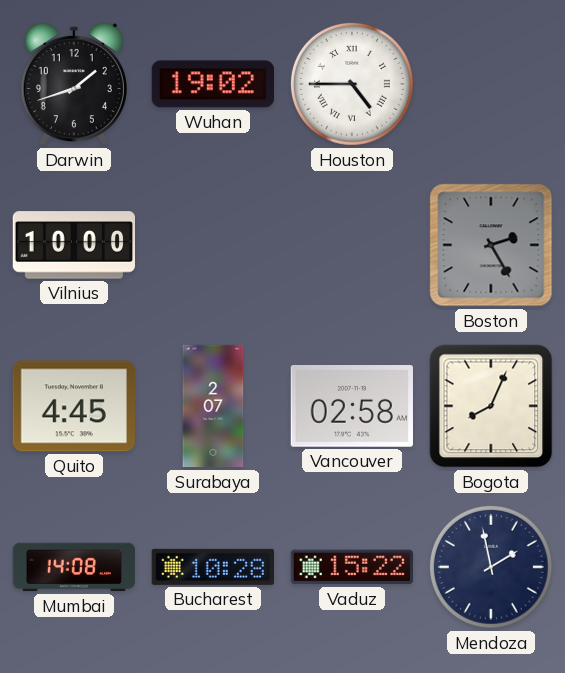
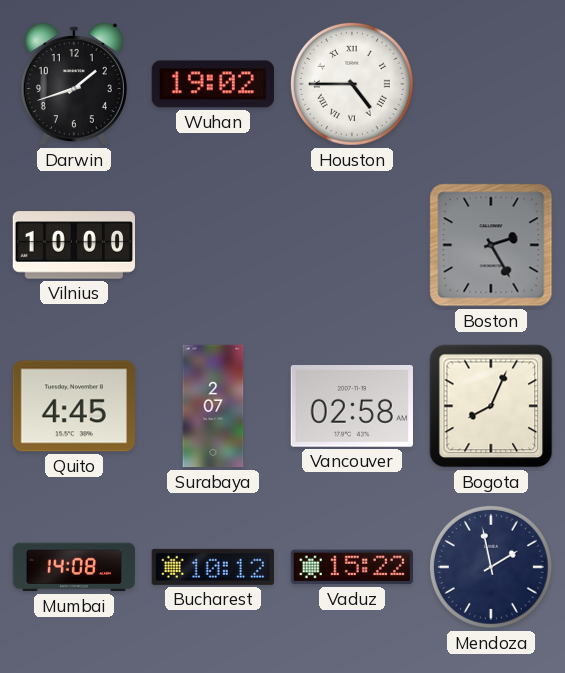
Bucharest: 10:28 -> 10:12 (213, 567)
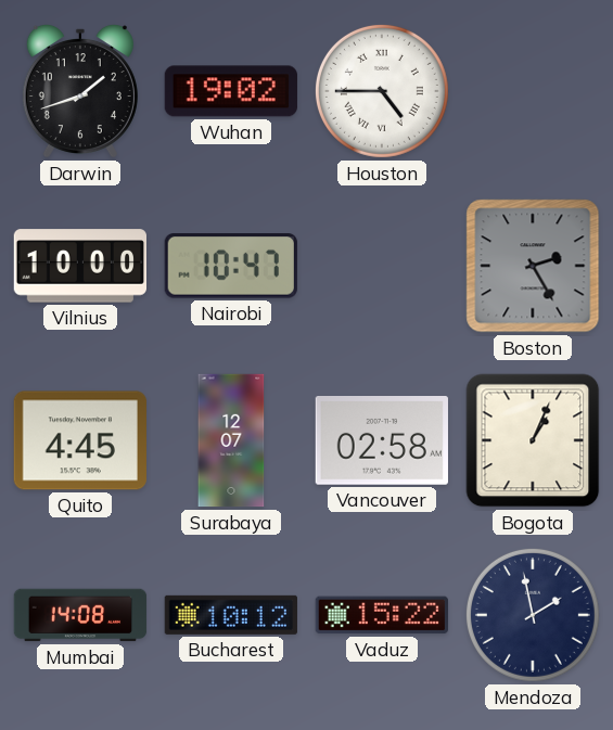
Nairobi: none -> 10:47 (231, 267)
Surabaya: 2:07 -> 12:07 (231, 440)
Bogota: 8:04 -> 1:04 (533, 440)
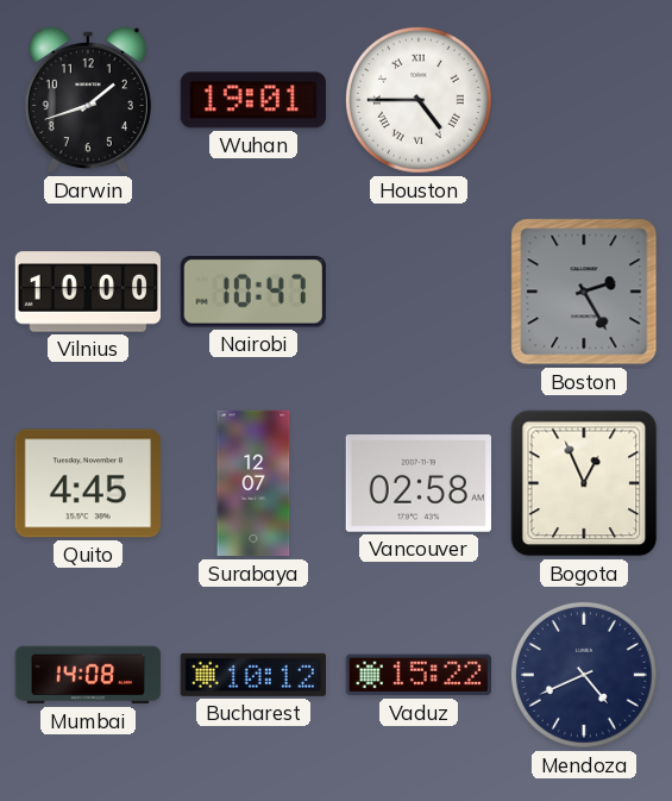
Wuhan: 19:02 -> 19:01 (252, 100)
Bogota: 1:04 -> 12:56 (584, 483)
Mendoza: 1:58 -> 4:41 (584, 675)
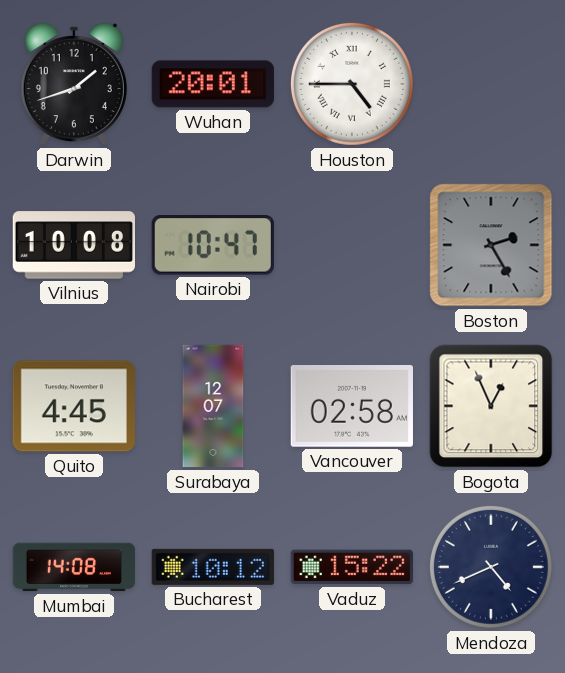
Wuhan: 19:01 -> 20:01 (212, 84)
Vilnius: 10:00 -> 10:08 (73, 245)
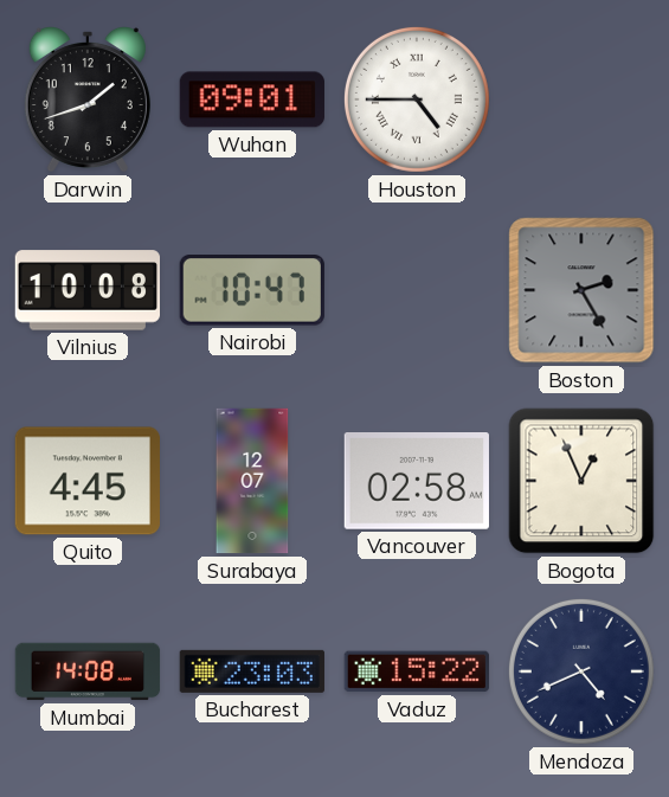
Wuhan: 20:01 -> 09:01 (251, 99)
Bucharest: 10:12 -> 23:03 (252, 671)
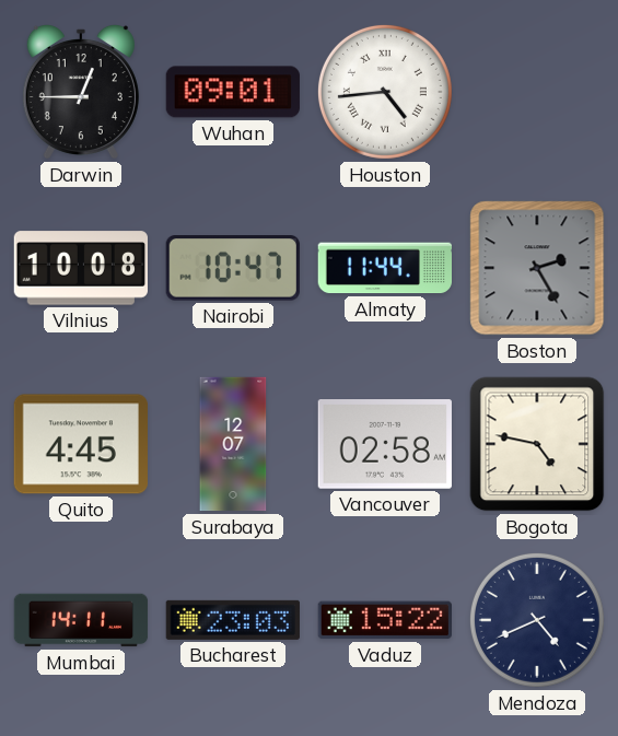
Darwin: 1:42 -> 12:45 (81, 92)
Houston: 4:45 -> 4:44 (385, 92)
Almaty: none -> 11:44 (384, 268)
Bogota: 12:56 -> 4:47 (537, 444)
Mumbai: 14:08 -> 14:11 (81, 620)
